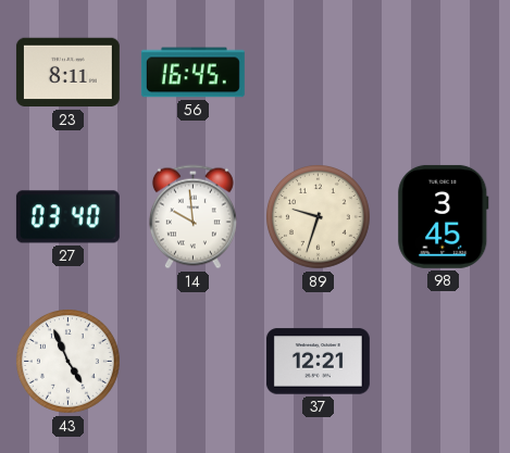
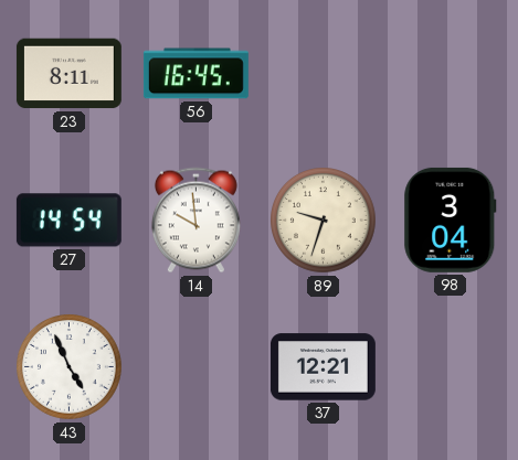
27: 03:40 -> 14:54 (68, 221)
98: 3:45 -> 3:04 (451, 220)
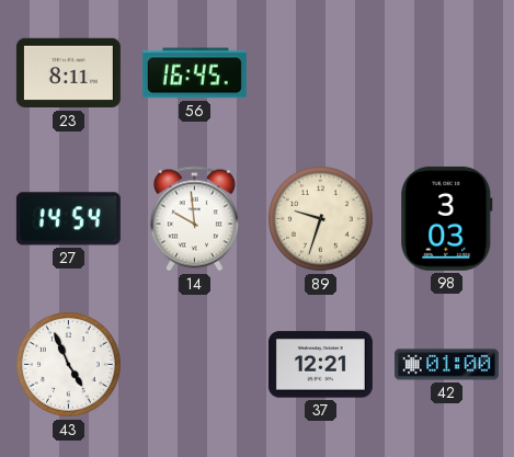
98: 3:04 -> 3:03 (447, 218)
42: none -> 01:00 (446, 365)
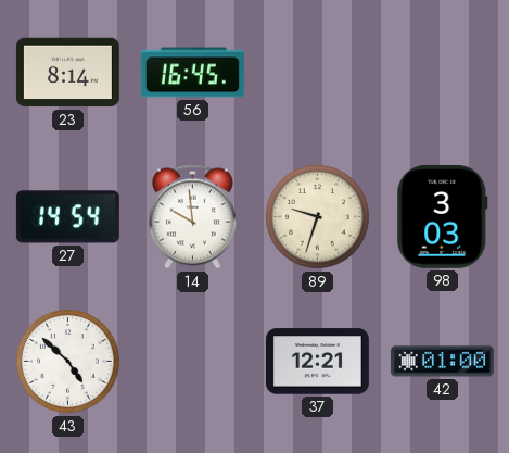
23: 8:11 -> 8:14 (67, 73)
43: 4:56 -> 4:52 (68, 362)
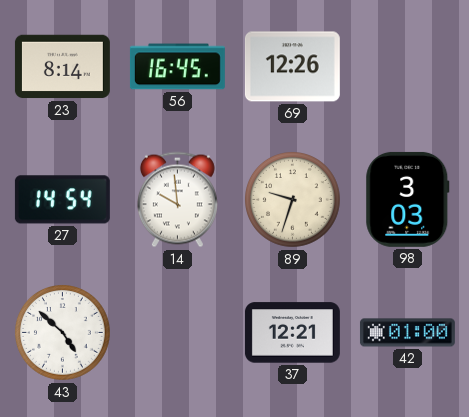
69: none -> 12:26 (292, 67)
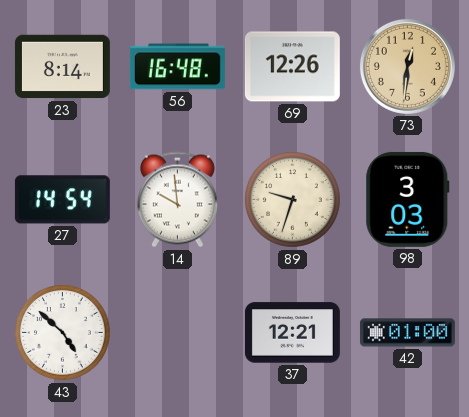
56: 16:45 -> 16:48 (177, 67)
73: none -> 12:31 (407, 66)
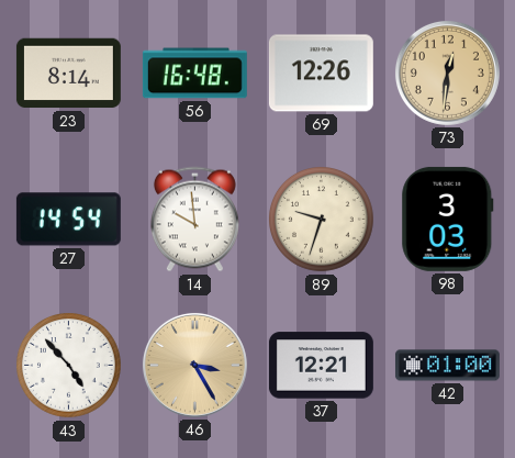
43: 4:52 -> 4:53 (69, 366)
46: none -> 3:25 (194, 365)
